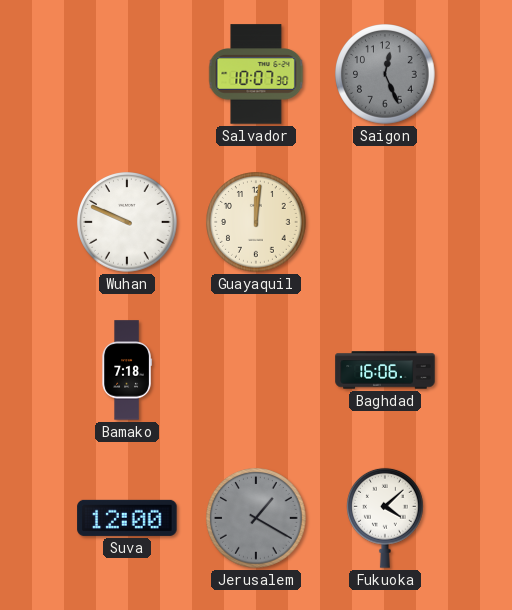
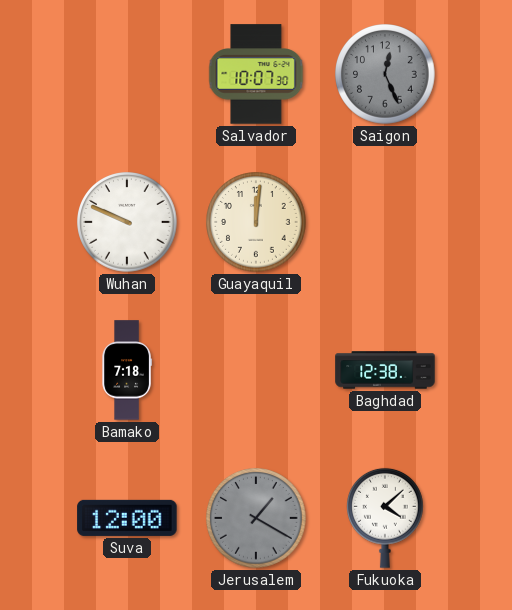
Baghdad: 16:06 -> 12:38 (385, 370)
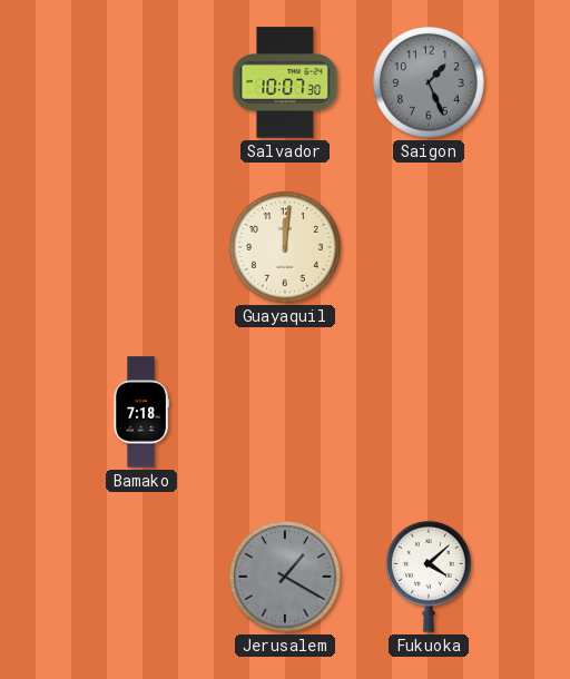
Saigon: 12:26 -> 1:26 (430, 83)
Wuhan: 9:49 -> none (128, 223)
Baghdad: 12:38 -> none (385, 370)
Suva: 12:00 -> none (127, 518)
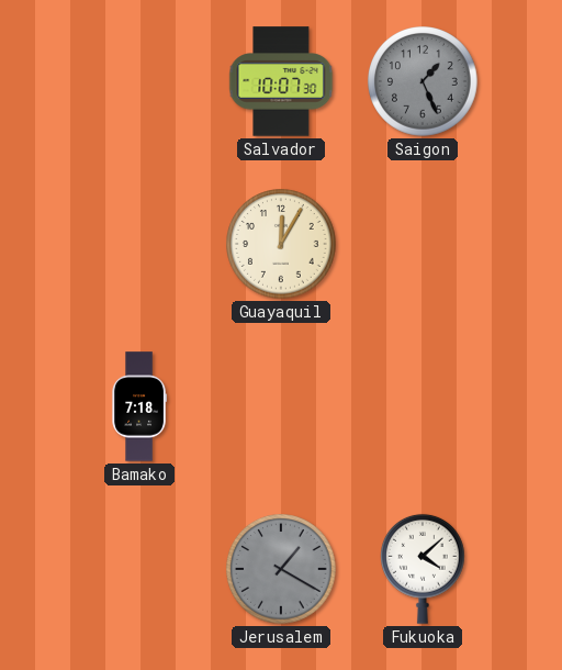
Guayaquil: 12:01 -> 12:05 (282, 245)
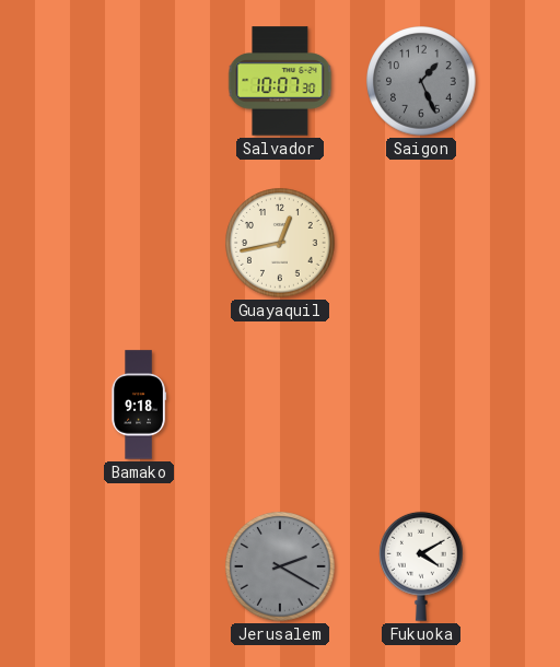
Guayaquil: 12:05 -> 12:43 (281, 244)
Bamako: 7:18 -> 9:18 (139, 405)
Jerusalem: 1:20 -> 2:20 (281, 567)
Fukuoka: 4:08 -> 4:10 (422, 566)
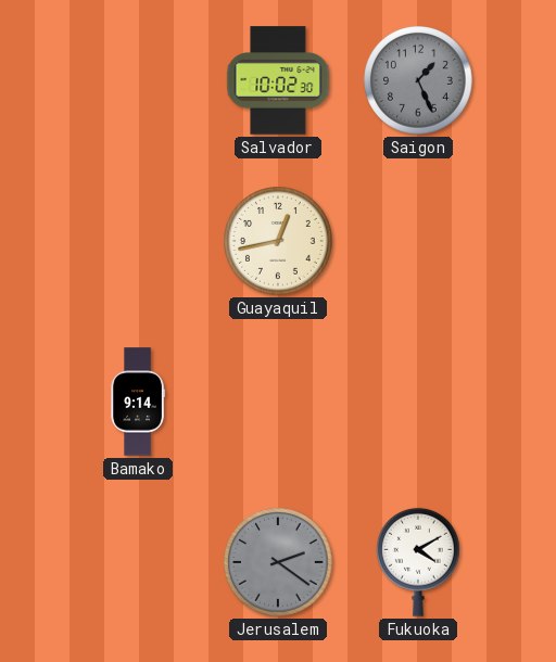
Salvador: 10:07 -> 10:02 (278, 80)
Bamako: 9:18 -> 9:14 (138, 402)
Jerusalem: 2:20 -> 2:21 (279, 563)
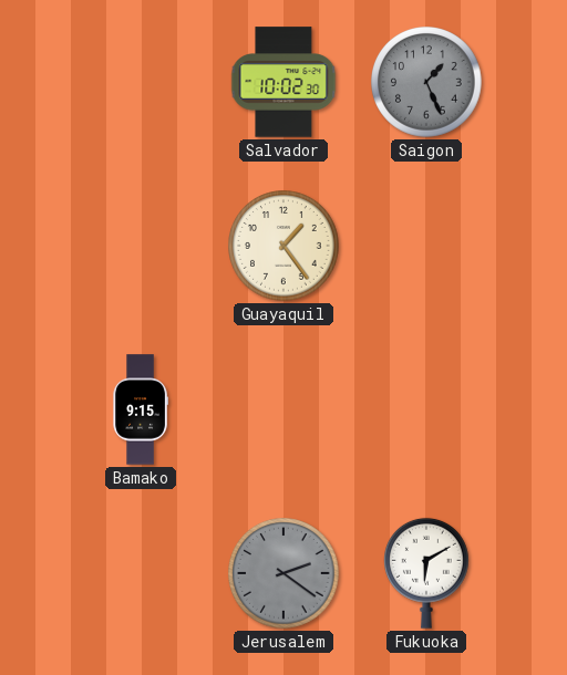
Guayaquil: 12:43 -> 1:24 (285, 247)
Bamako: 9:14 -> 9:15 (141, 409)
Fukuoka: 4:10 -> 6:10 (427, 573)
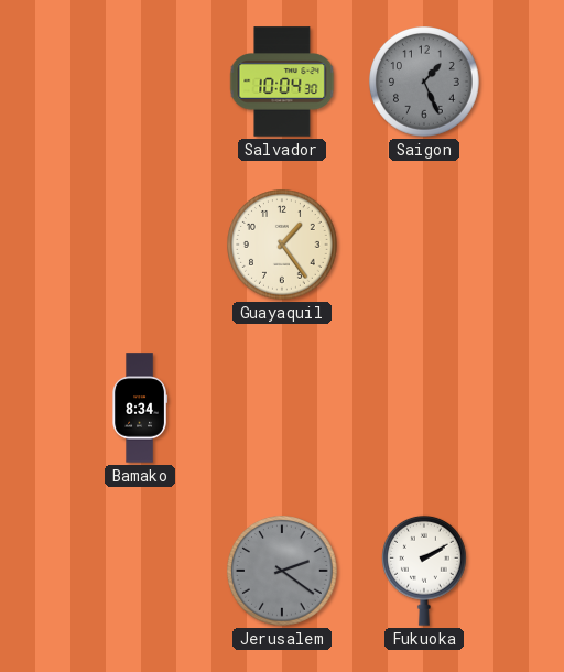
Salvador: 10:02 -> 10:04 (282, 82)
Bamako: 9:15 -> 8:34 (140, 408)
Fukuoka: 6:10 -> 2:10 (425, 571)
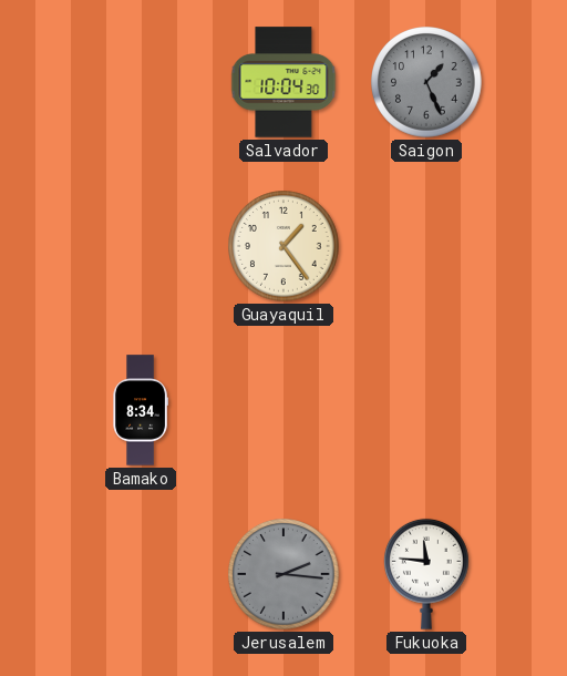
Jerusalem: 2:21 -> 2:16 (285, 575)
Fukuoka: 2:10 -> 11:46 (427, 574)
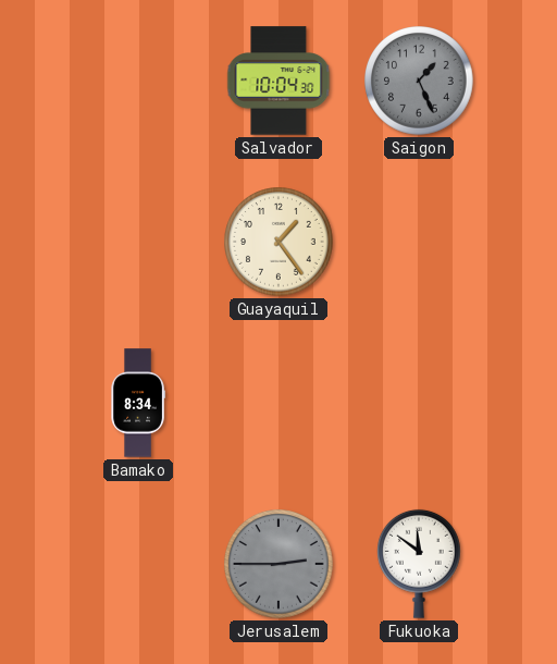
Jerusalem: 2:16 -> 2:45 (280, 565)
Fukuoka: 11:46 -> 11:51 (420, 564)
